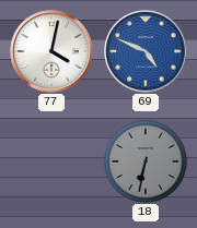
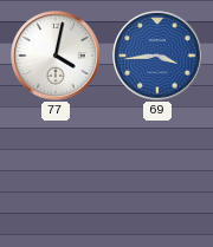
69: 4:49 -> 3:44 (157, 56)
18: 6:32 -> none (146, 161)
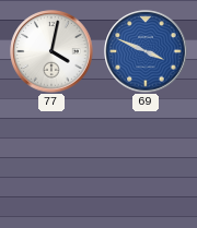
69: 3:44 -> 3:49 (146, 51)
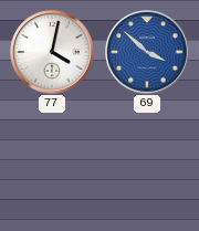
69: 3:49 -> 3:52 (147, 52)
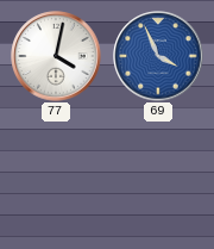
69: 3:52 -> 3:56 (158, 56)
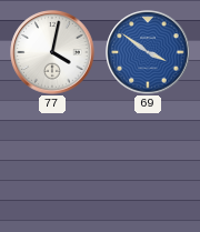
69: 3:56 -> 3:51 (148, 52)
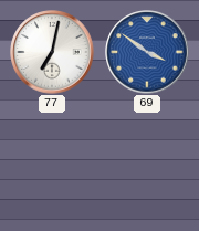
77: 4:02 -> 7:02 (52, 52)
